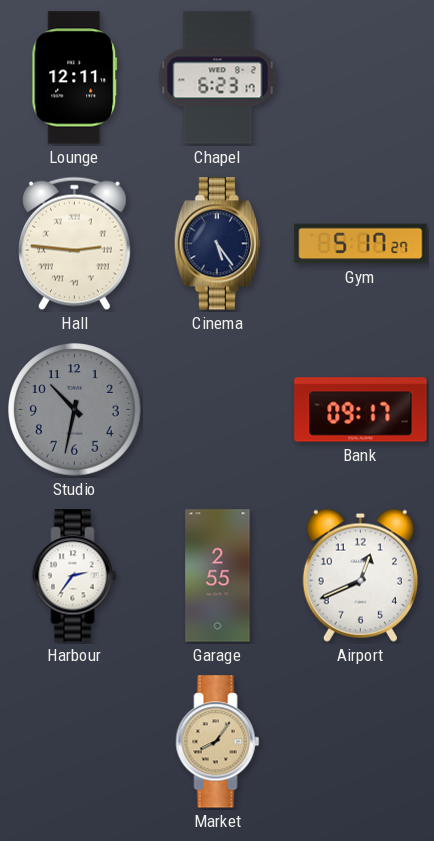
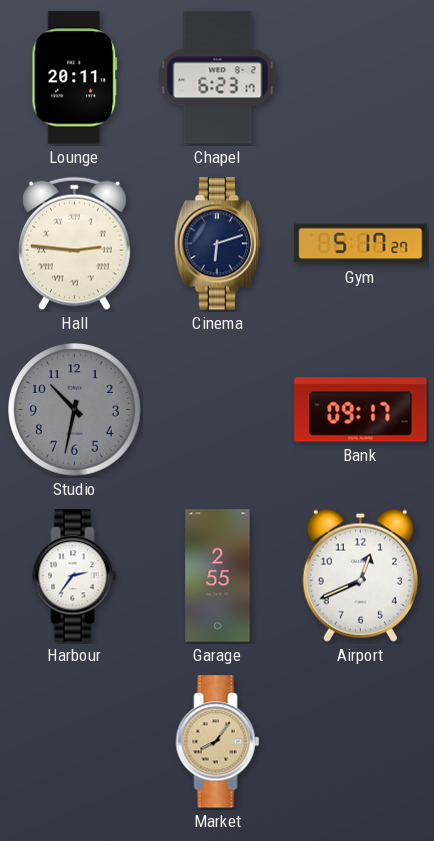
Lounge: 12:11 -> 20:11 (75, 78)
Cinema: 5:24 -> 6:12 (217, 244)
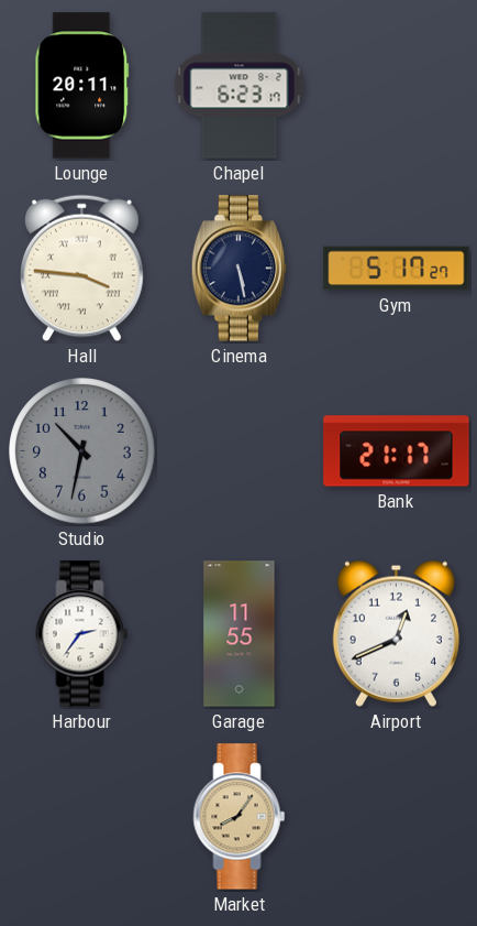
Hall: 2:46 -> 3:46 (81, 269)
Cinema: 6:12 -> 5:28 (239, 269)
Bank: 09:17 -> 21:17 (397, 451)
Garage: 2:55 -> 11:55 (240, 634)
